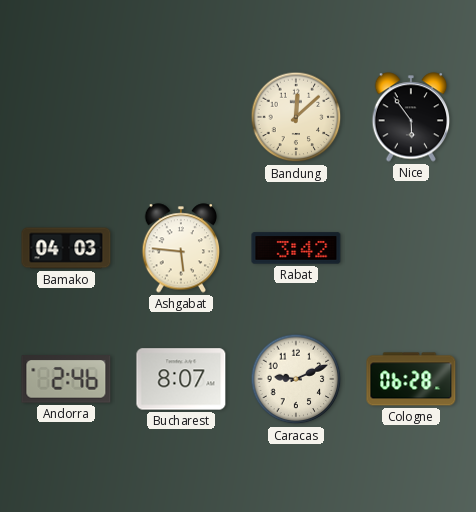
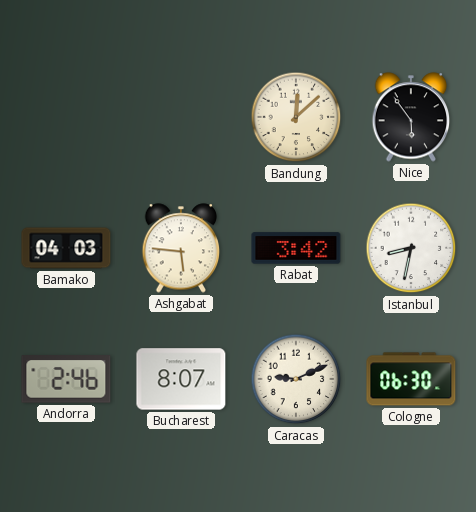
Istanbul: none -> 8:32 (411, 248)
Cologne: 06:28 -> 06:30 (411, 379)
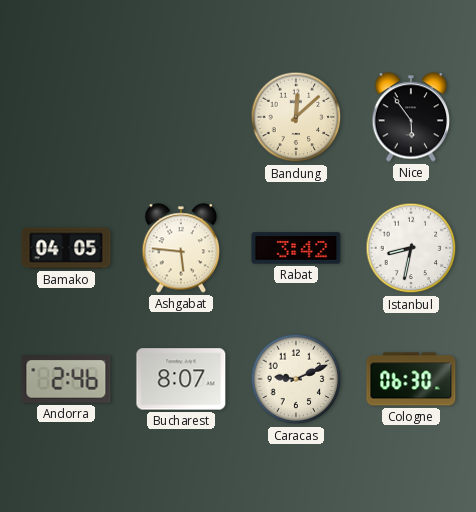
Bamako: 04:03 -> 04:05 (66, 248)
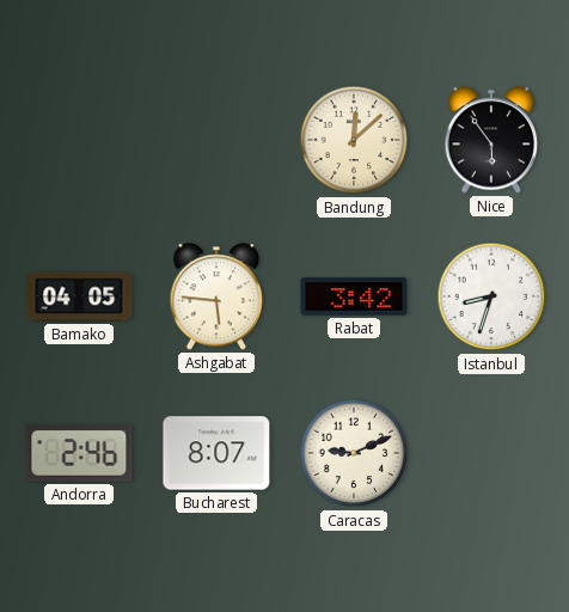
Istanbul: 8:32 -> 8:33 (491, 296)
Cologne: 06:30 -> none (411, 379)
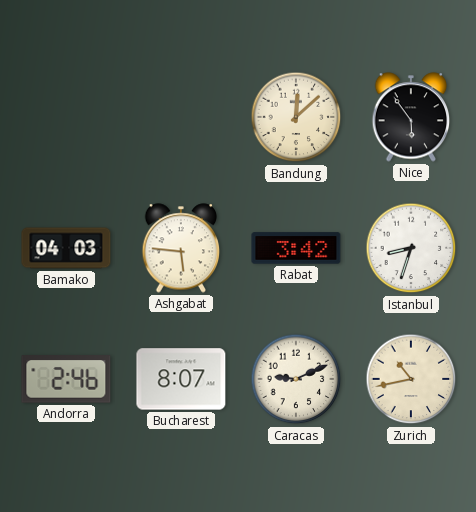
Bamako: 04:05 -> 04:03 (66, 248)
Zurich: none -> 10:43 (411, 379)
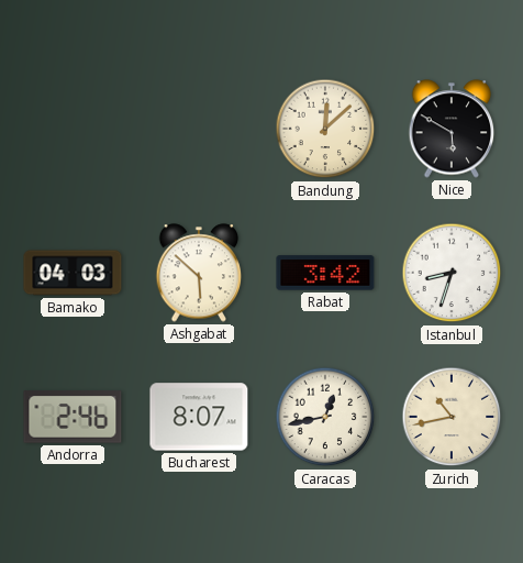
Nice: 5:54 -> 5:50 (452, 129)
Ashgabat: 5:46 -> 5:52 (199, 273)
Caracas: 9:11 -> 12:43 (325, 417)
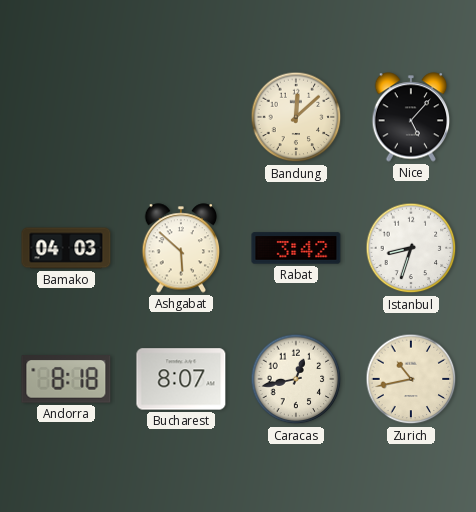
Nice: 5:50 -> 5:07 (411, 117)
Andorra: 2:46 -> 8:18 (66, 379)
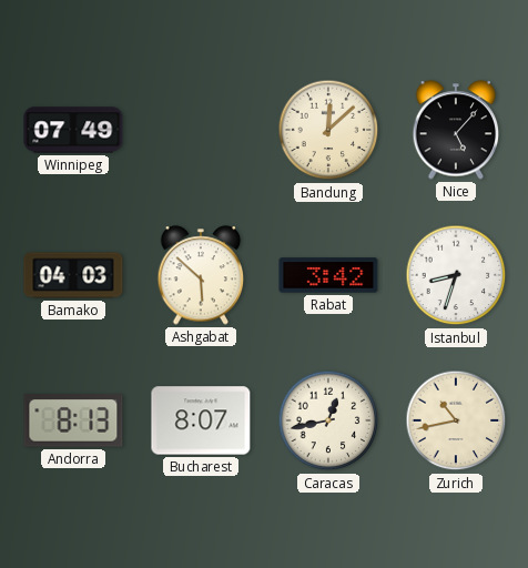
Winnipeg: none -> 07:49 (73, 130)
Andorra: 8:18 -> 8:13 (73, 420)
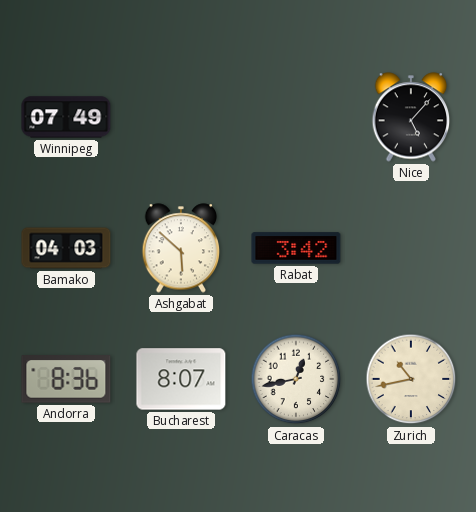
Bandung: 12:08 -> none (328, 130)
Istanbul: 8:33 -> none (456, 275)
Andorra: 8:13 -> 8:36 (66, 379)
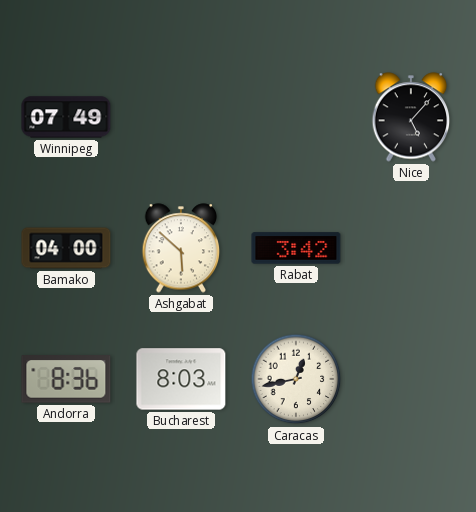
Bamako: 04:03 -> 04:00 (66, 248)
Bucharest: 8:07 -> 8:03 (181, 379)
Zurich: 10:43 -> none (411, 379)
